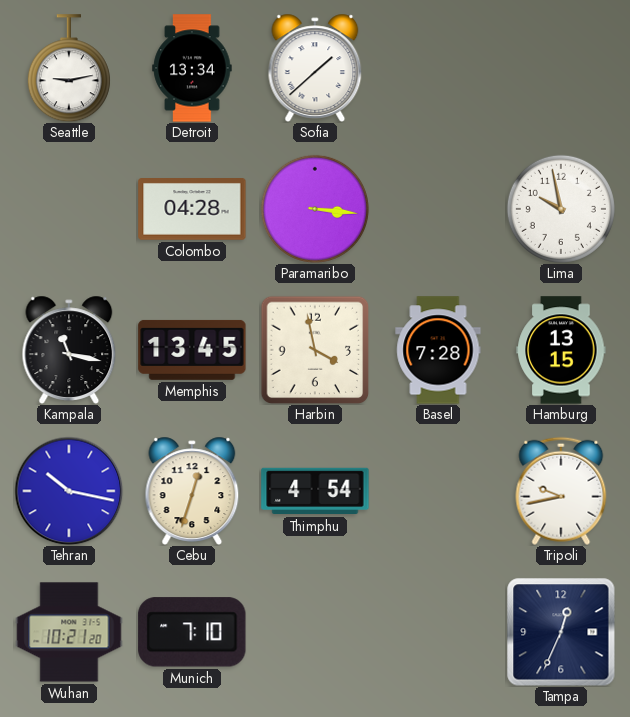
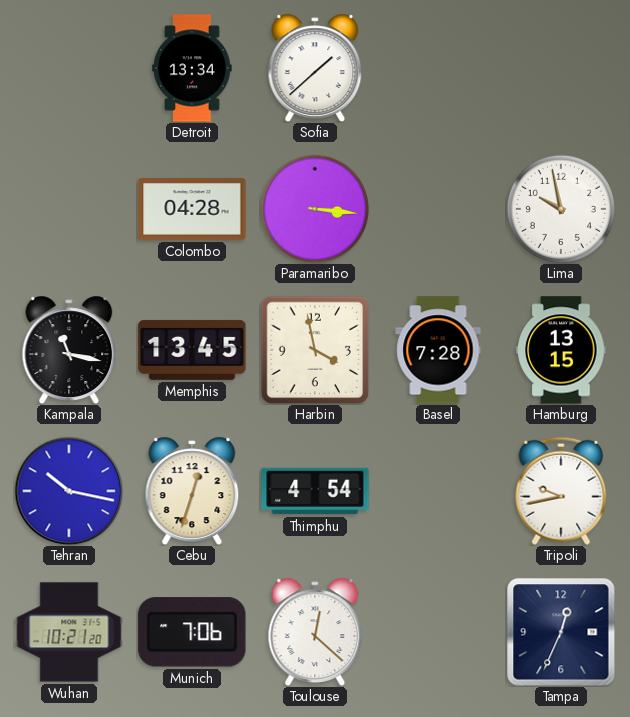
Seattle: 9:13 -> none (69, 68)
Munich: 7:10 -> 7:06 (192, 632)
Toulouse: none -> 12:22 (315, 632)
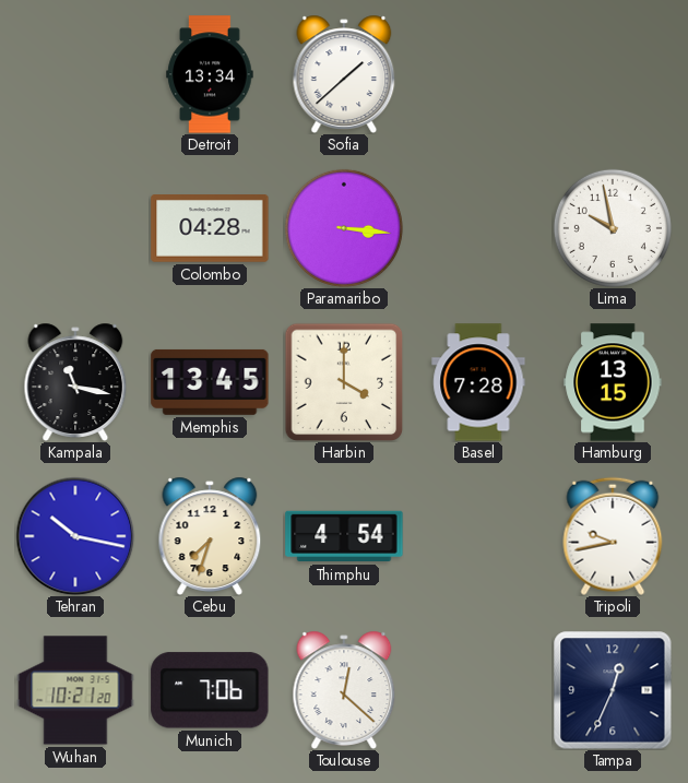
Harbin: 3:58 -> 4:00 (344, 382)
Cebu: 12:33 -> 7:33 (210, 536)
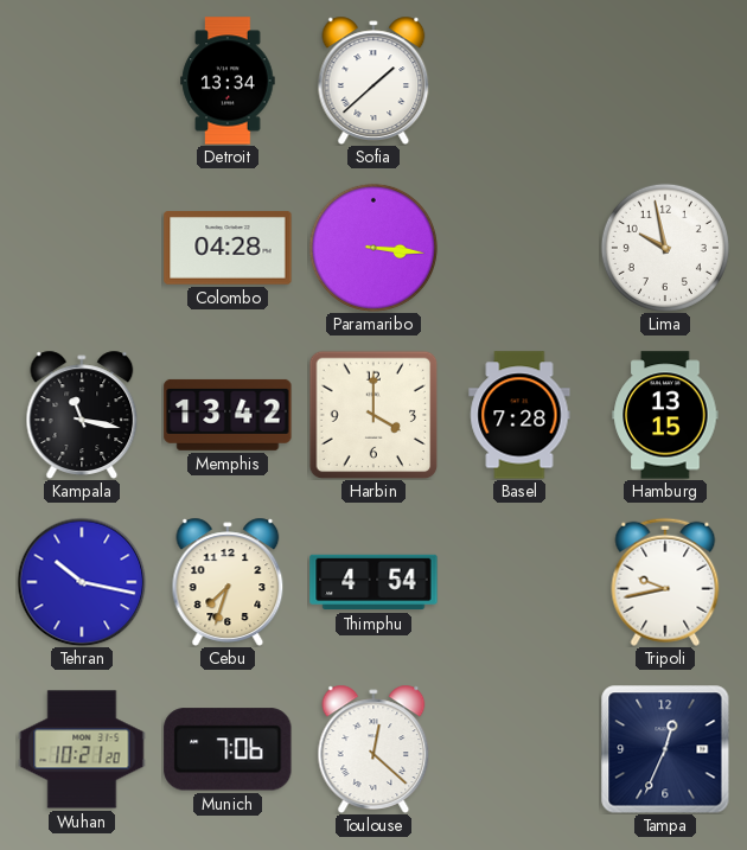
Memphis: 13:45 -> 13:42 (228, 415)
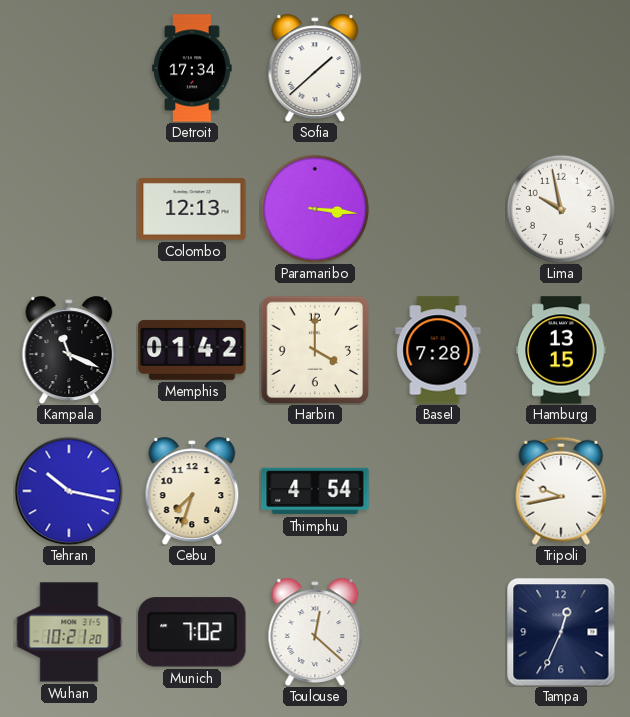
Detroit: 13:34 -> 17:34 (192, 68)
Colombo: 04:28 -> 12:13 (192, 210)
Kampala: 11:17 -> 11:19 (69, 350)
Memphis: 13:42 -> 01:42 (192, 350)
Munich: 7:06 -> 7:02 (192, 632)
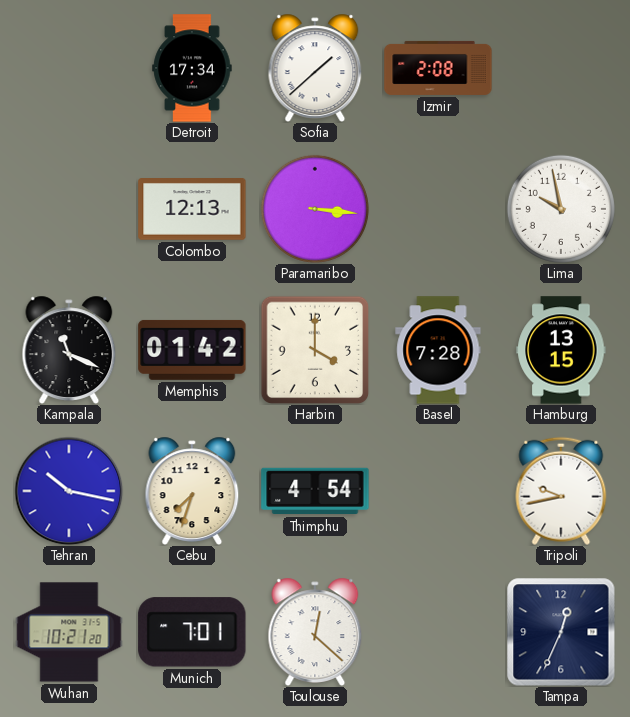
Izmir: none -> 2:08 (438, 68)
Munich: 7:02 -> 7:01 (192, 632)
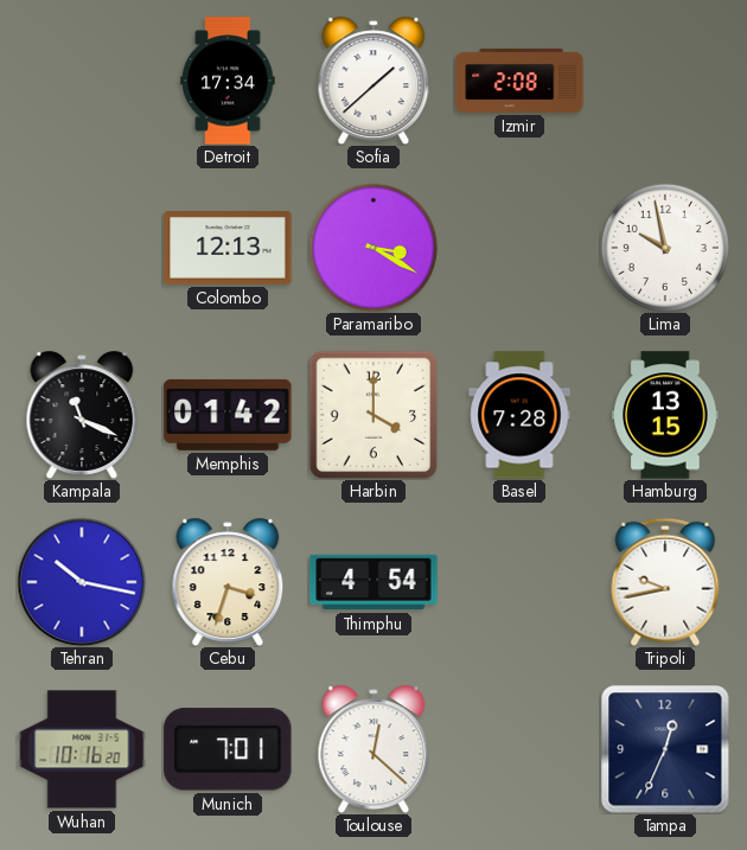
Paramaribo: 3:16 -> 3:20 (373, 248)
Cebu: 7:33 -> 3:33 (228, 582)
Wuhan: 10:21 -> 10:16 (82, 749)
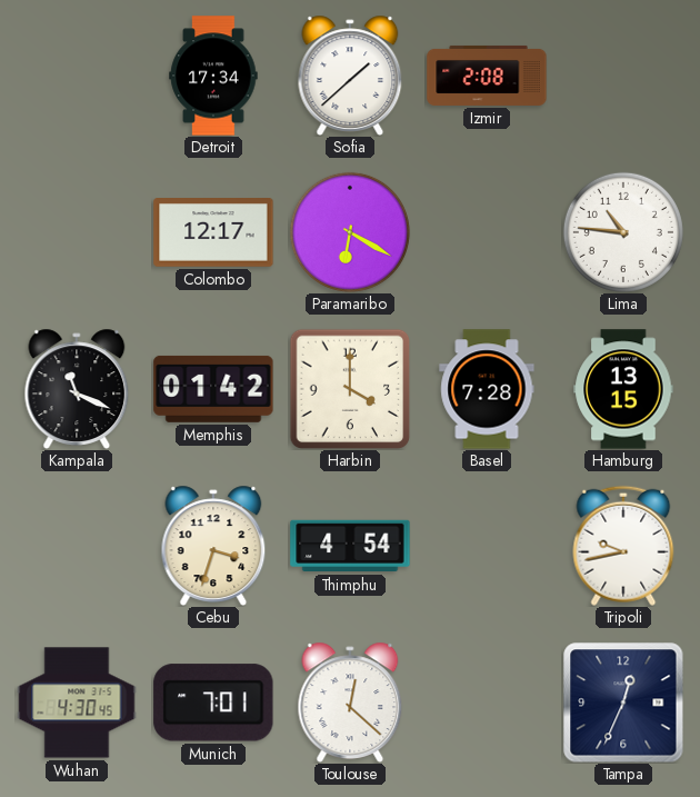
Colombo: 12:13 -> 12:17 (213, 233)
Paramaribo: 3:20 -> 6:20 (350, 232)
Lima: 9:58 -> 10:46 (623, 232)
Tehran: 10:17 -> none (82, 582)
Wuhan: 10:16 -> 4:30 (77, 703)
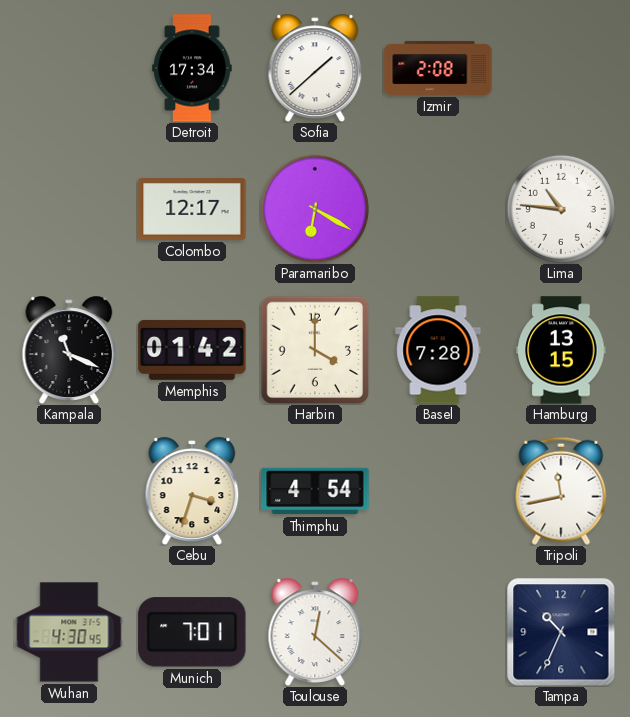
Tripoli: 9:43 -> 11:43 (561, 491)
Tampa: 12:34 -> 10:34 (561, 632)
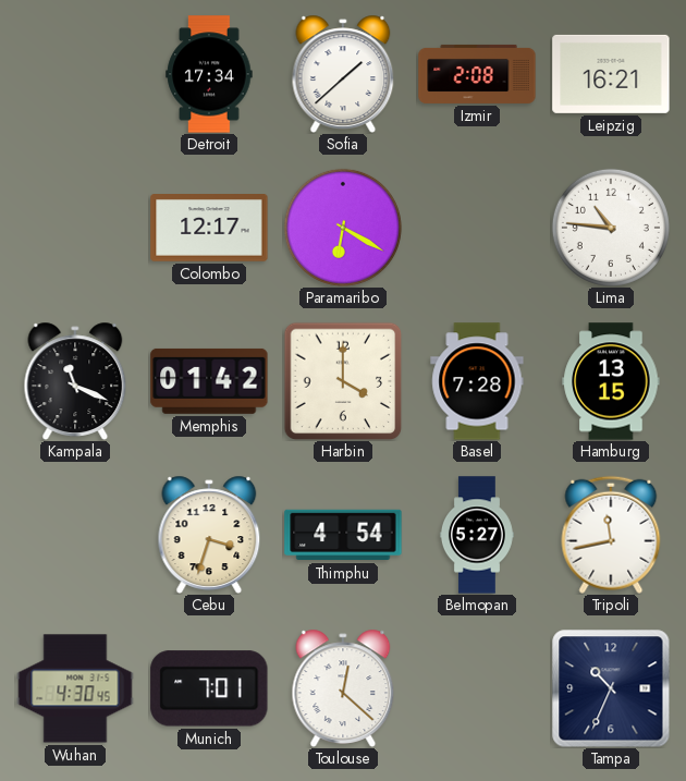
Leipzig: none -> 16:21 (611, 74)
Belmopan: none -> 5:27 (477, 535)
